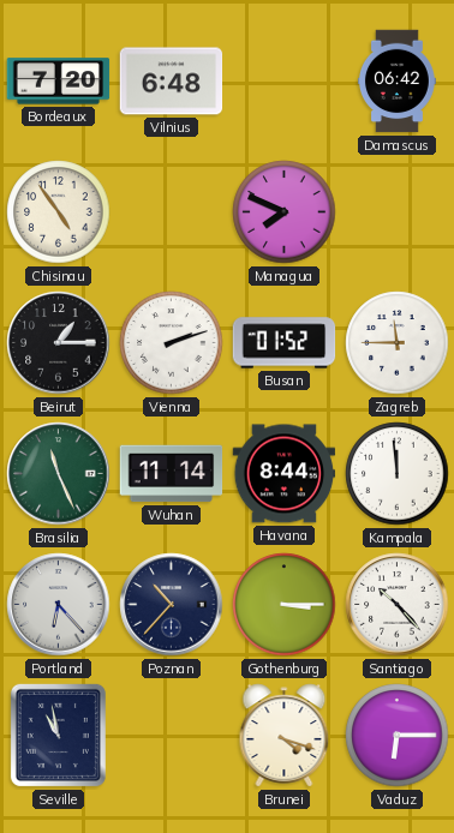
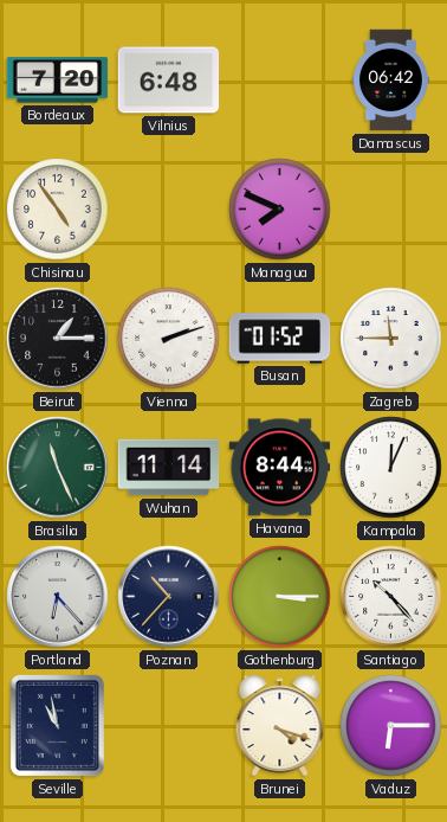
Kampala: 11:59 -> 12:04 (391, 468)
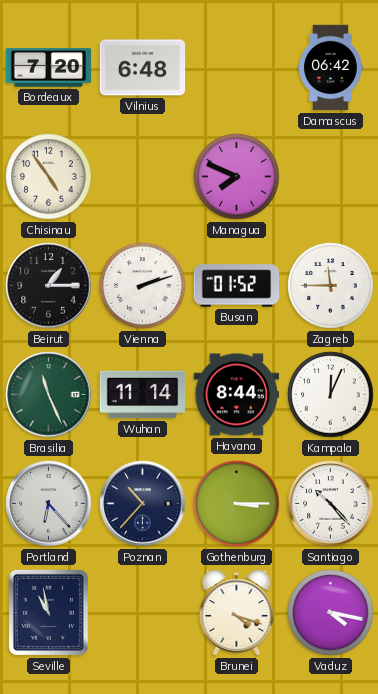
Vaduz: 6:15 -> 4:17 (331, 613)
